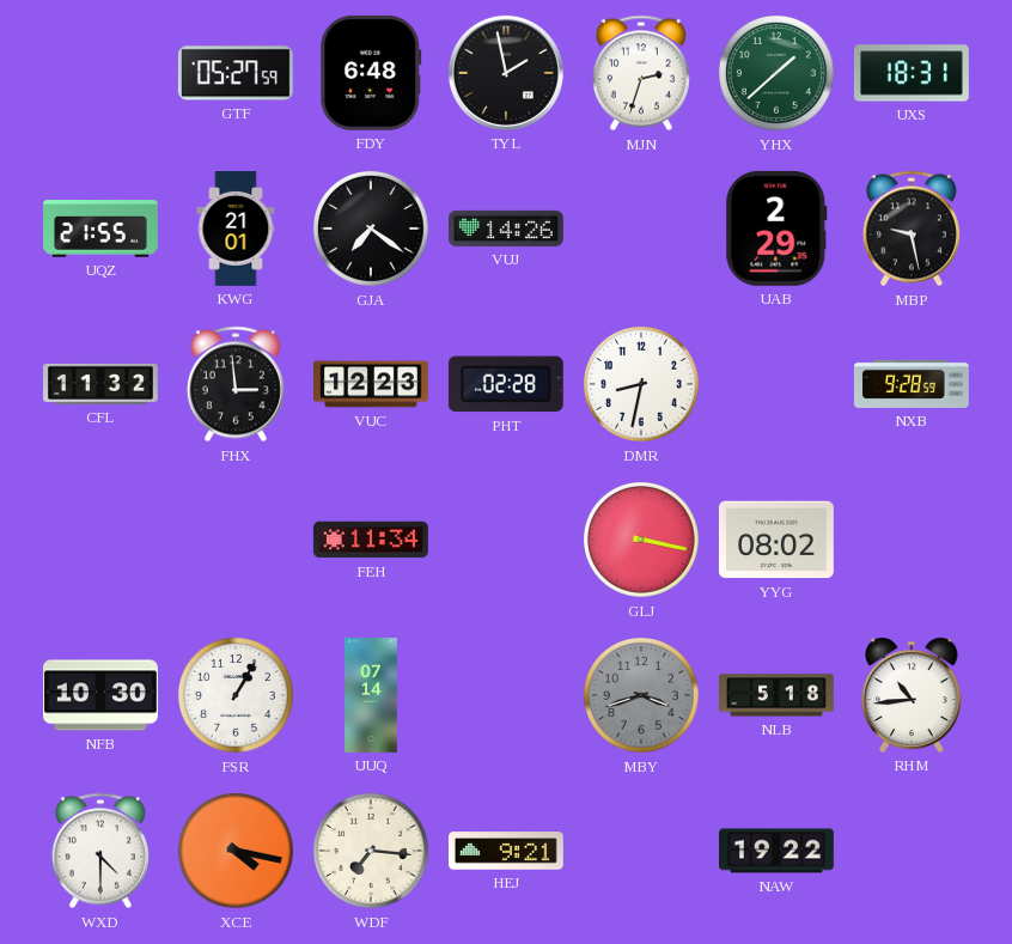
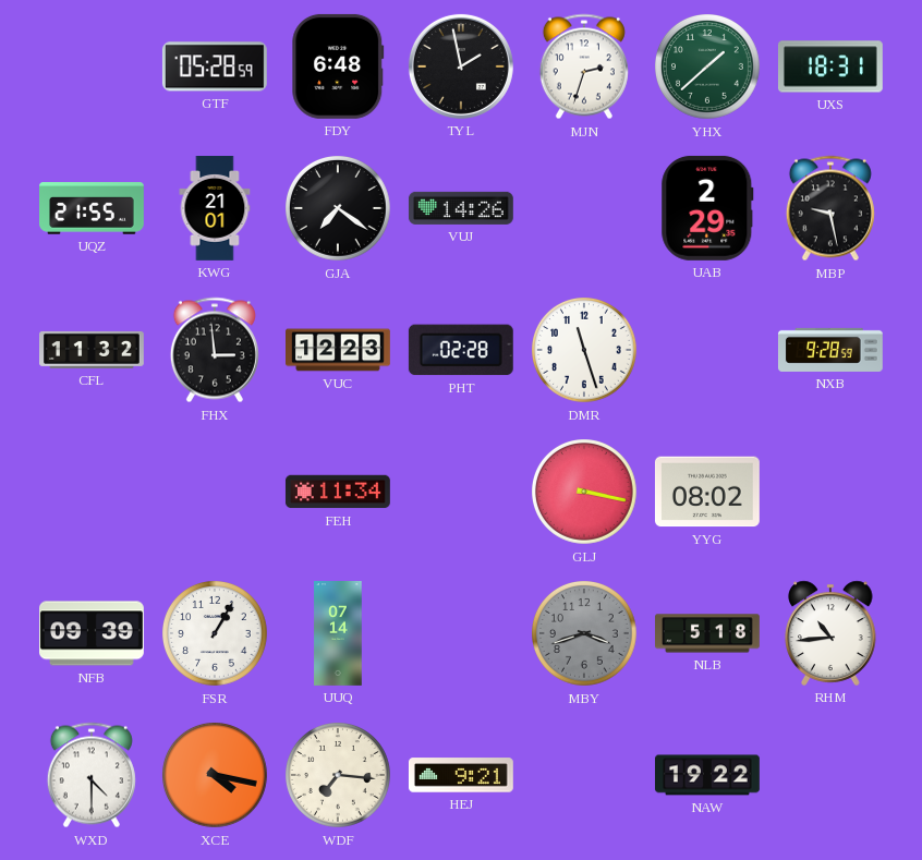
GTF: 05:27 -> 05:28 (215, 66)
DMR: 8:32 -> 11:27 (585, 351)
NFB: 10:30 -> 09:39 (93, 633)
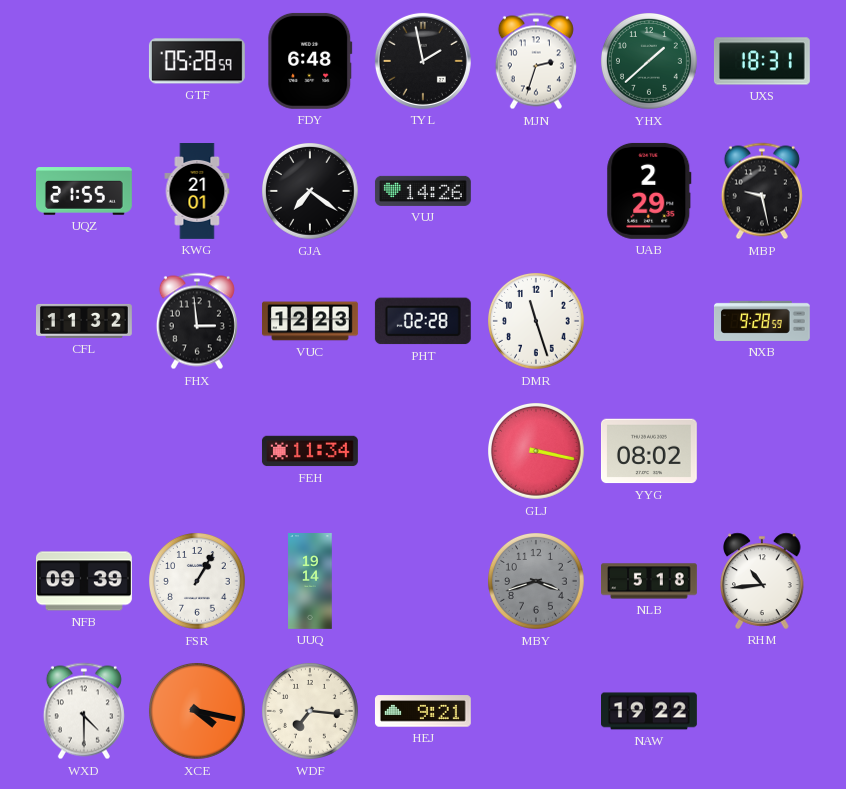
UUQ: 07:14 -> 19:14 (310, 582)
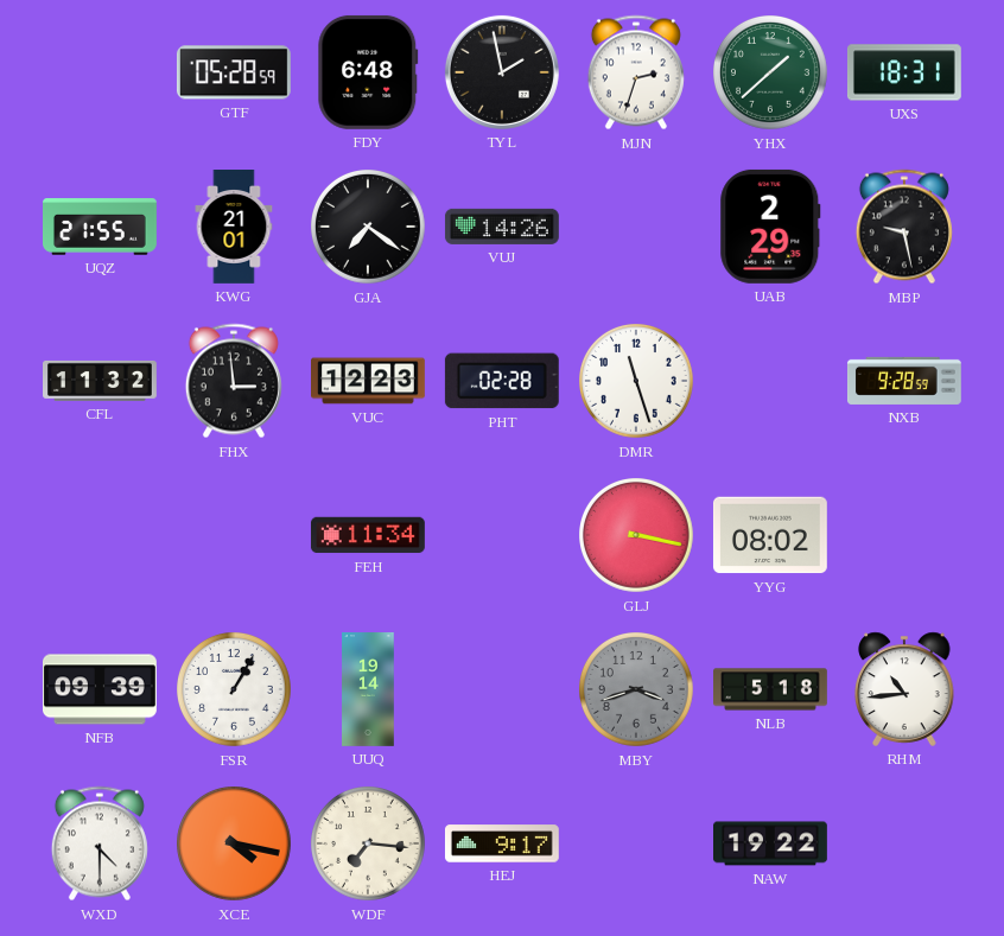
HEJ: 9:21 -> 9:17 (502, 843)
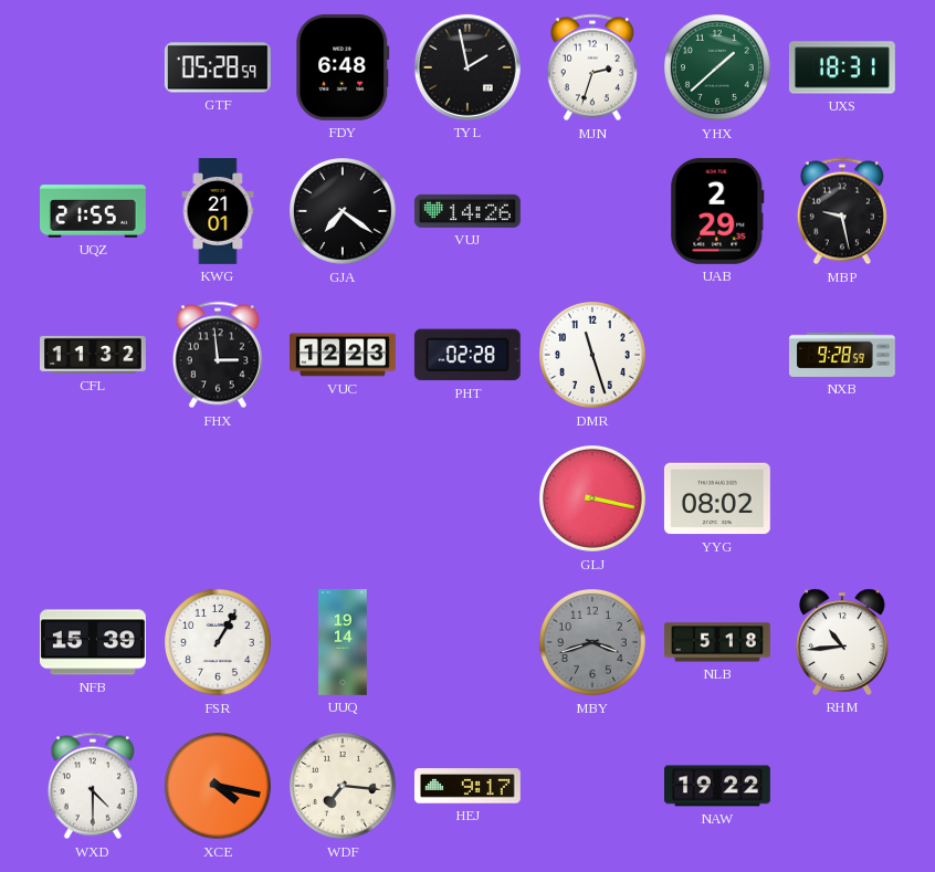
FEH: 11:34 -> none (368, 535)
NFB: 09:39 -> 15:39 (94, 642)
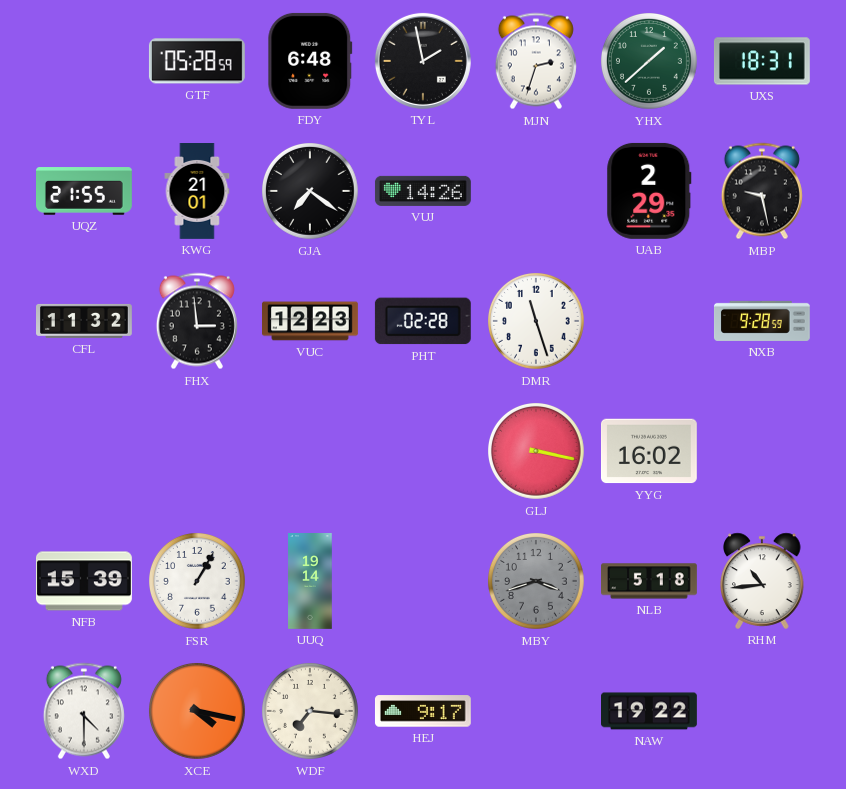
YYG: 08:02 -> 16:02 (649, 451)
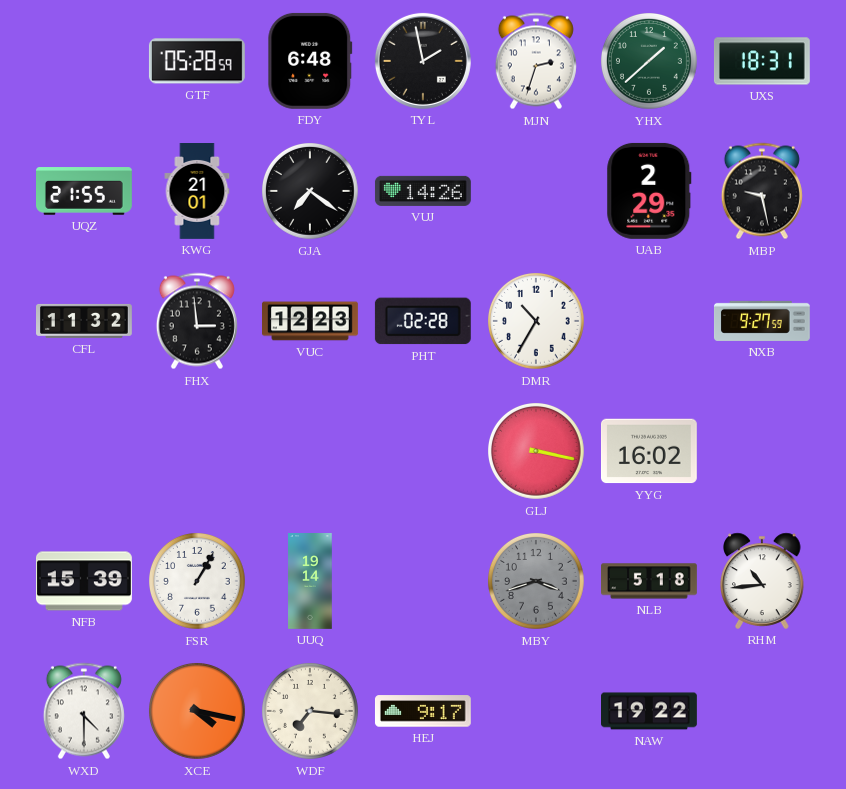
DMR: 11:27 -> 10:35 (537, 322)
NXB: 9:28 -> 9:27 (762, 321)
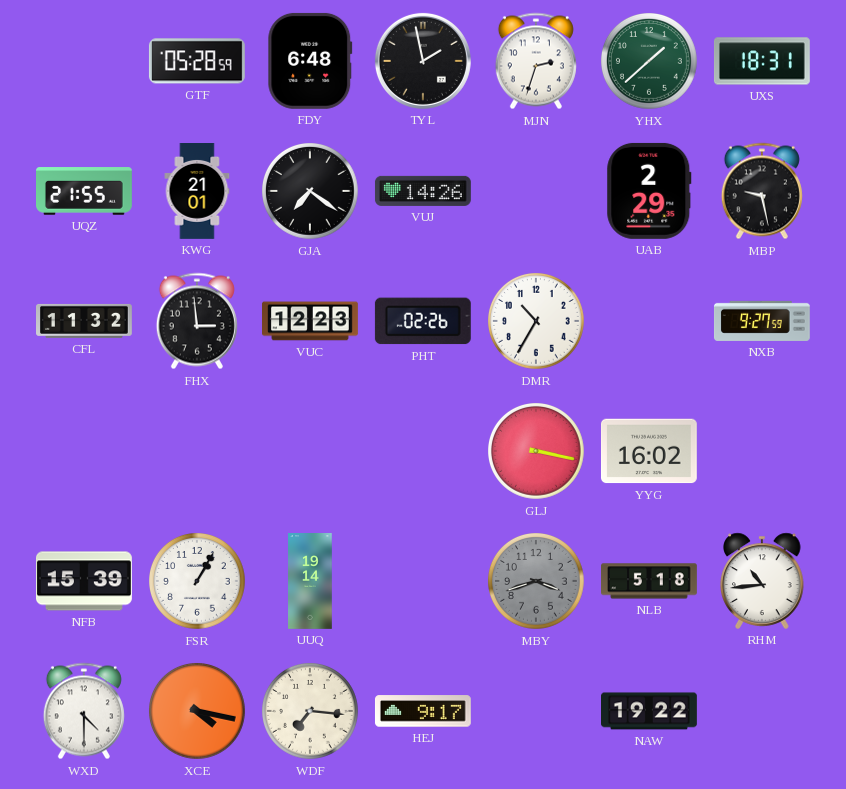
PHT: 02:28 -> 02:26 (423, 321)
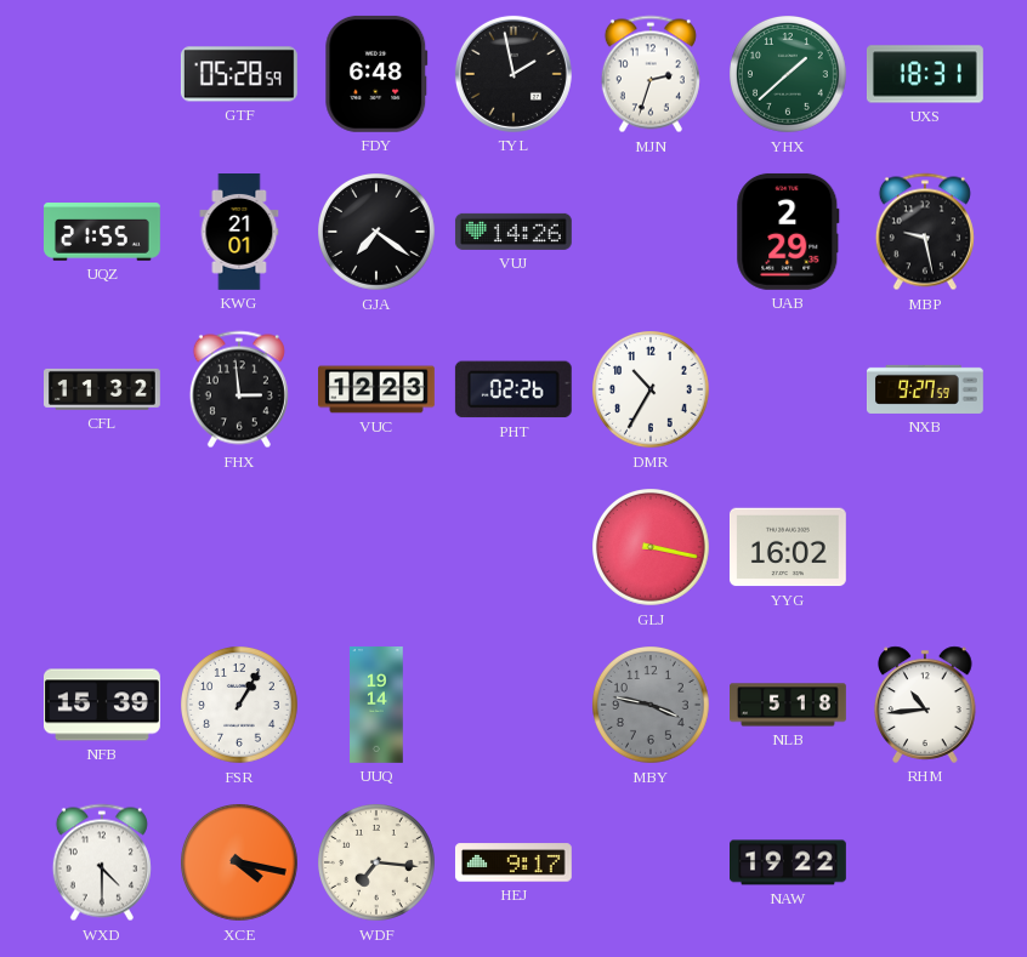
MBY: 3:42 -> 3:47 (652, 706)
